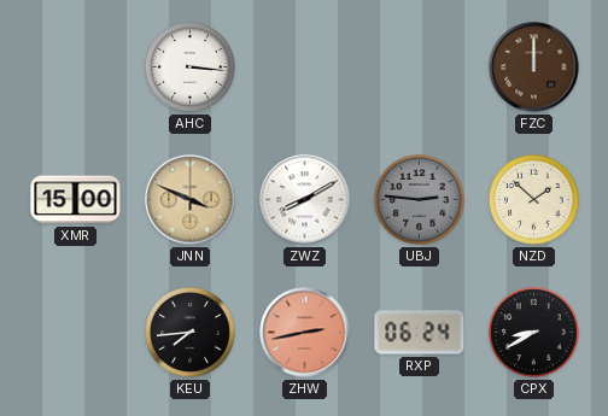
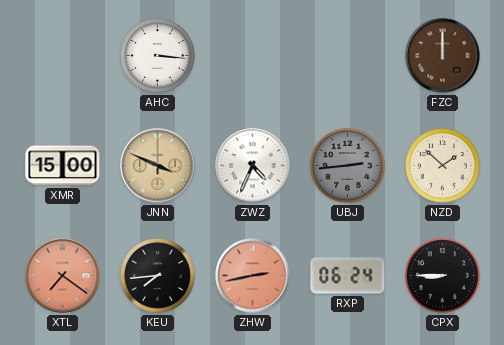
ZWZ: 8:10 -> 4:34 (253, 166)
UBJ: 2:46 -> 2:44 (348, 166)
XTL: none -> 7:21 (63, 276)
CPX: 8:40 -> 8:45 (443, 276)
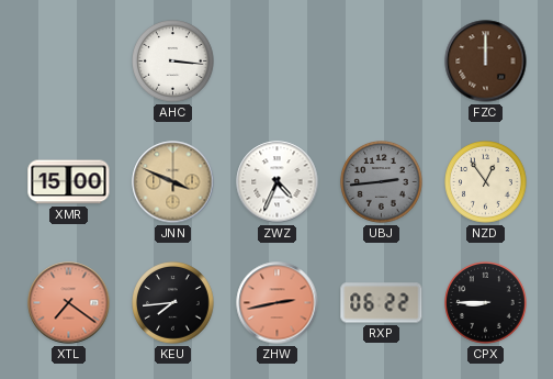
NZD: 1:52 -> 12:54 (486, 182)
RXP: 06:24 -> 06:22 (382, 303)
